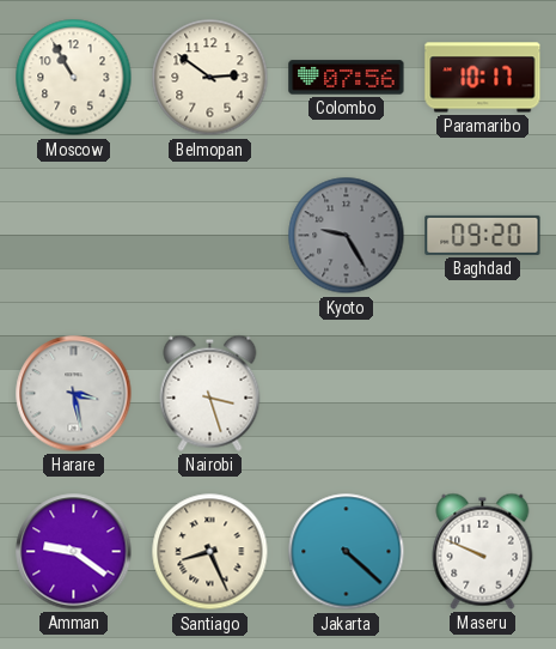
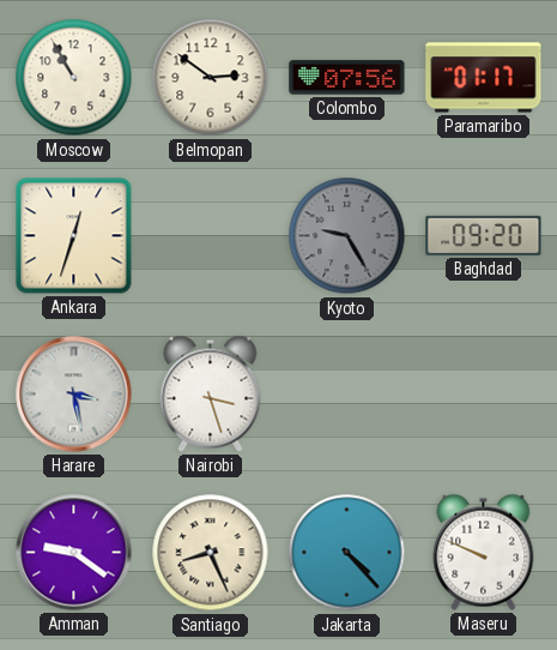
Paramaribo: 10:17 -> 01:17 (484, 78)
Ankara: none -> 12:33 (74, 236)
Jakarta: 4:22 -> 4:23 (347, 553)
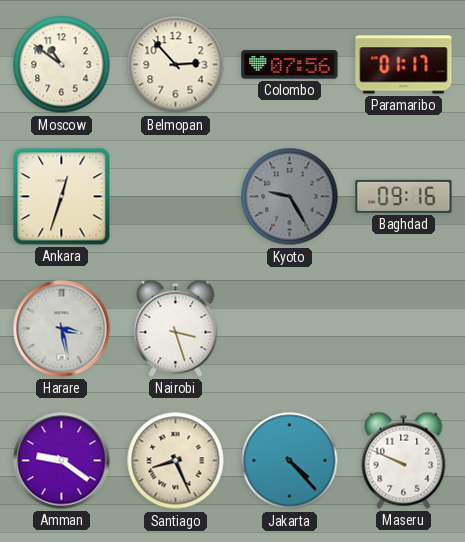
Moscow: 10:55 -> 10:51 (62, 65)
Belmopan: 2:51 -> 2:53 (176, 65)
Baghdad: 09:20 -> 09:16 (404, 196)
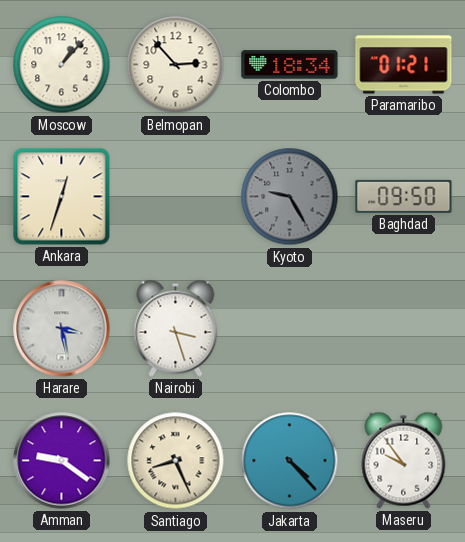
Moscow: 10:51 -> 1:07 (62, 65)
Colombo: 07:56 -> 18:34 (290, 65)
Paramaribo: 01:17 -> 01:21 (404, 65)
Baghdad: 09:16 -> 09:50 (404, 196)
Maseru: 9:49 -> 9:54 (404, 460)
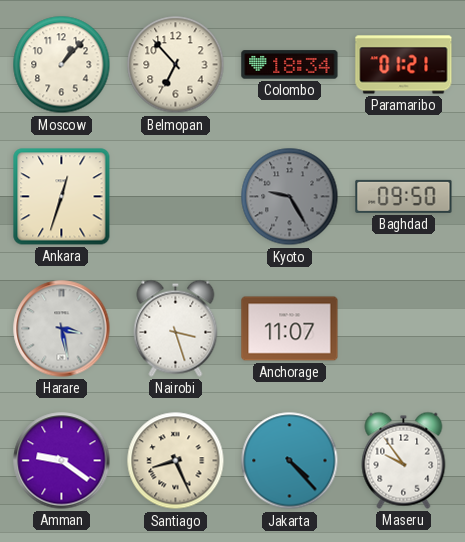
Belmopan: 2:53 -> 6:53 (176, 65)
Anchorage: none -> 11:07 (290, 329)
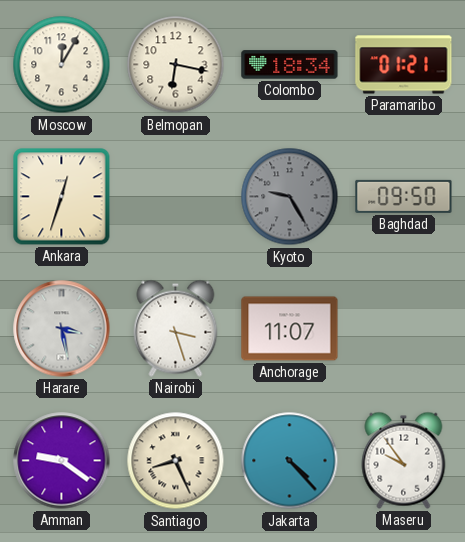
Moscow: 1:07 -> 12:05 (62, 65)
Belmopan: 6:53 -> 6:17 (176, 65)
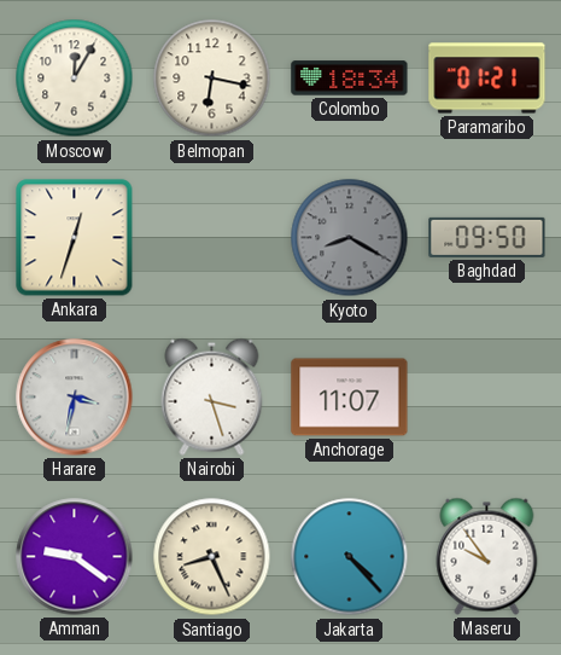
Kyoto: 9:25 -> 8:20 (350, 238)
Harare: 3:28 -> 3:32 (75, 398)
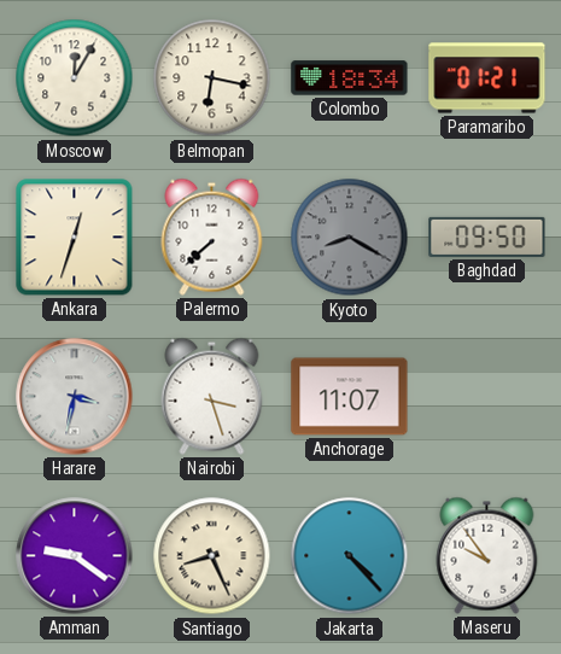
Palermo: none -> 7:38 (212, 237)
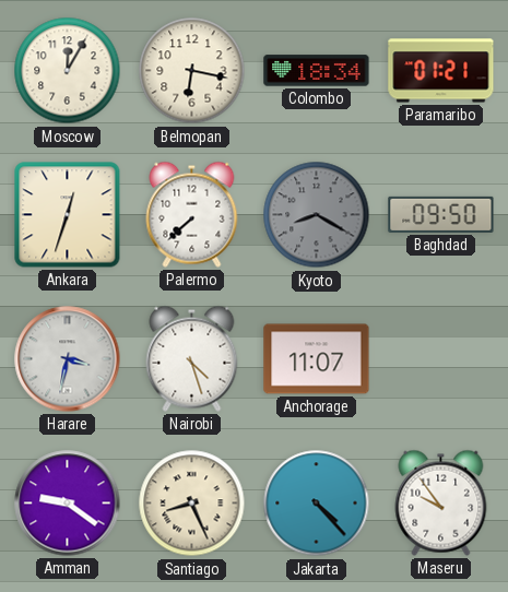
Nairobi: 3:27 -> 4:27 (192, 358)
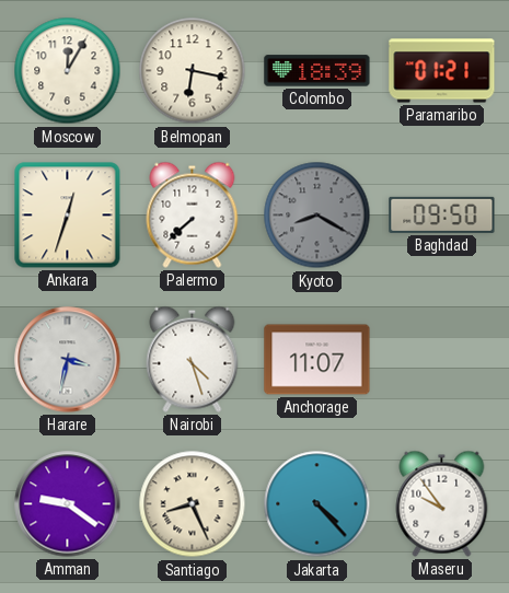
Colombo: 18:34 -> 18:39 (317, 71)
